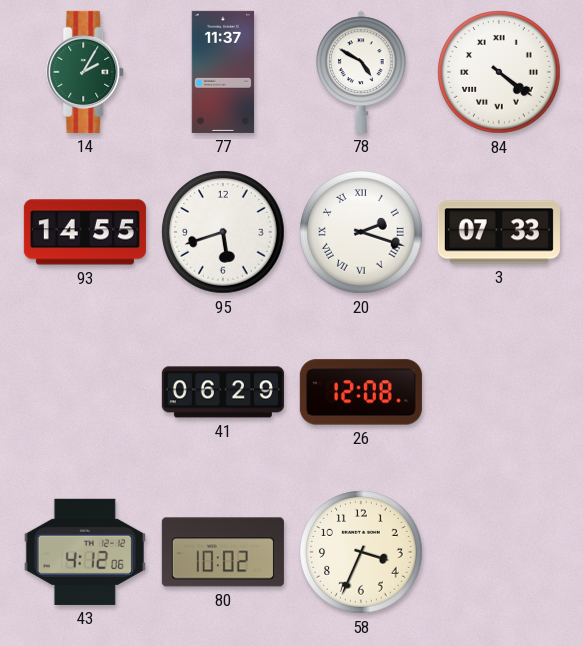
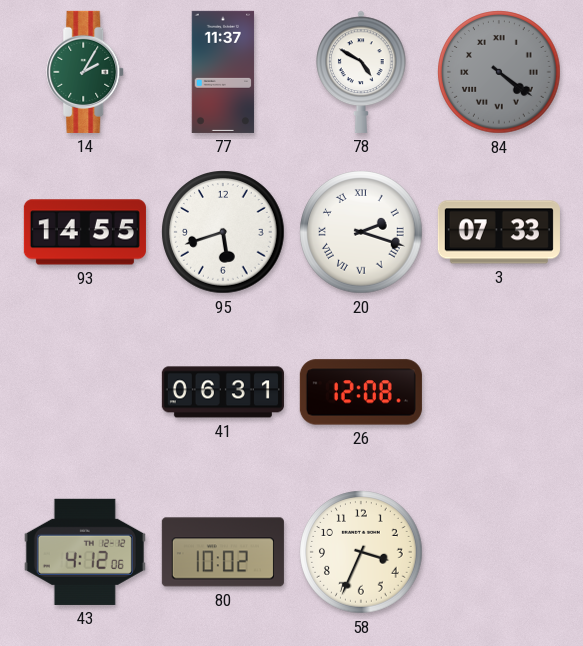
84 dial: white -> grey (499, 72)
41: 06:29 -> 06:31 (223, 392)
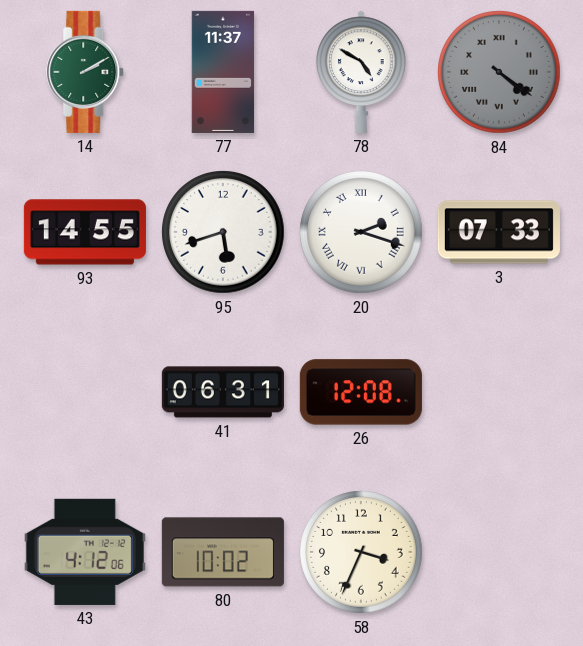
14: 2:05 -> 2:10 (86, 72)
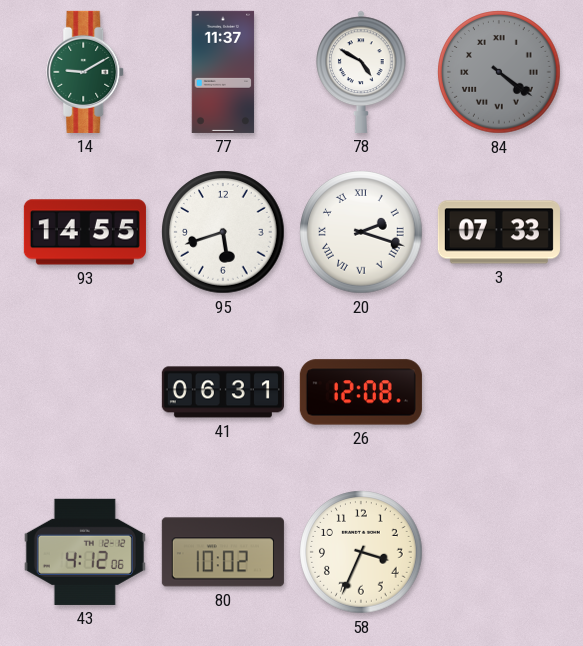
14: 2:10 -> 9:10 (86, 72)
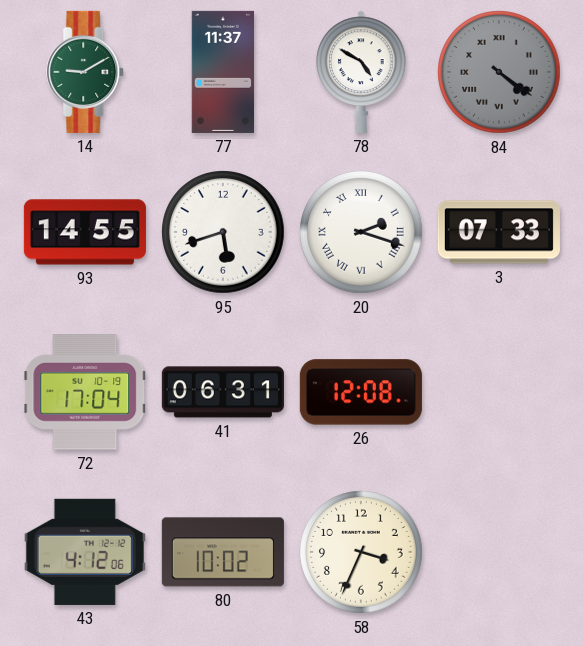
72: none -> 17:04 (85, 392)
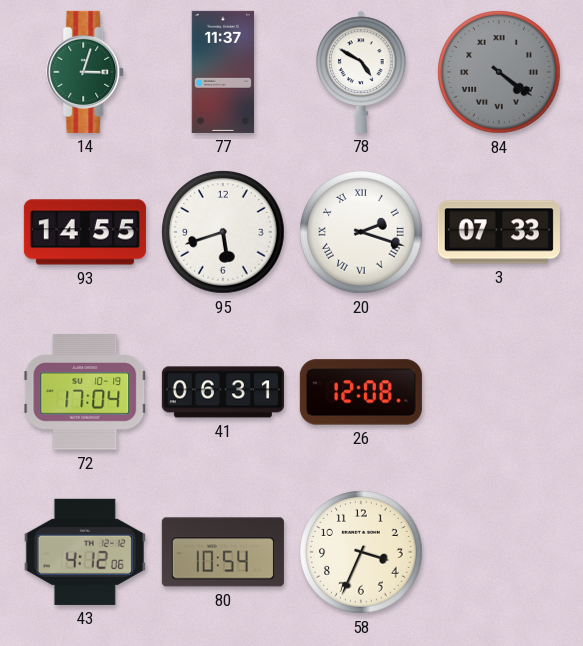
14: 9:10 -> 3:03 (86, 72)
80: 10:02 -> 10:54 (223, 552)
